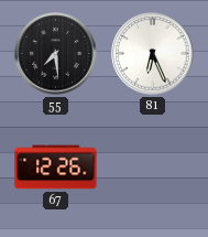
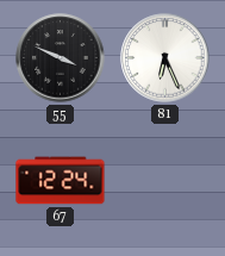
55: 7:29 -> 3:49 (61, 58)
67: 12:26 -> 12:24 (61, 181)
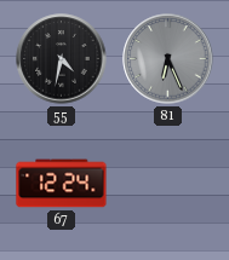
55: 3:49 -> 4:32 (62, 59)
81 dial: white -> grey (168, 59)
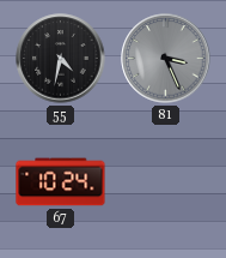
81: 6:26 -> 3:26 (166, 59)
67: 12:24 -> 10:24 (61, 182)
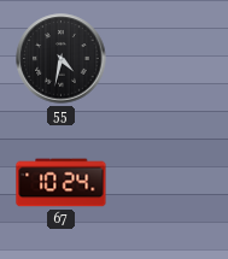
81: 3:26 -> none (166, 59)
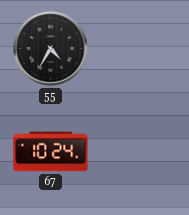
55: 4:32 -> 4:35 (51, 49)
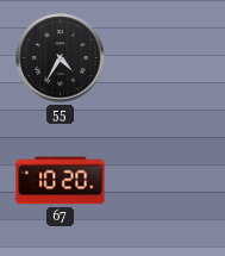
67: 10:24 -> 10:20 (61, 181)
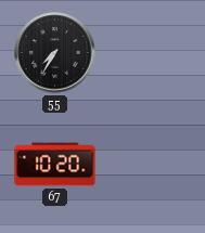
55: 4:35 -> 7:35 (55, 53)
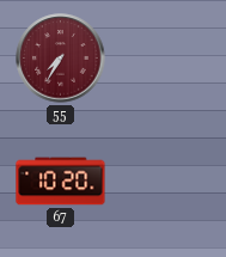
55 dial: black -> burgundy (61, 59)
